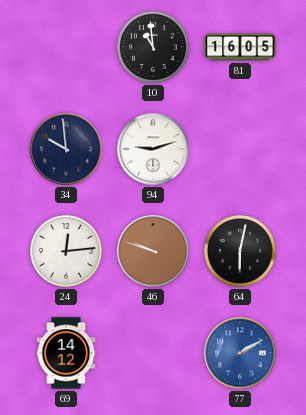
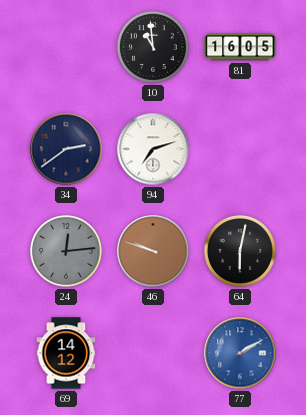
34: 9:59 -> 2:39 (66, 149)
94: 9:12 -> 7:12 (153, 149)
24 dial: white -> grey (67, 252)
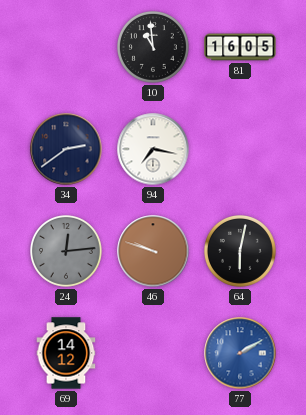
94: 7:12 -> 7:17 (153, 149)
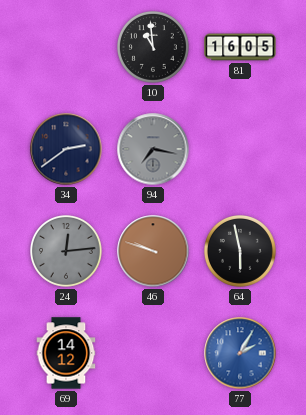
94 dial: white -> grey (153, 149)
64: 6:02 -> 5:58 (241, 252)
77: 2:10 -> 2:05 (240, 353)
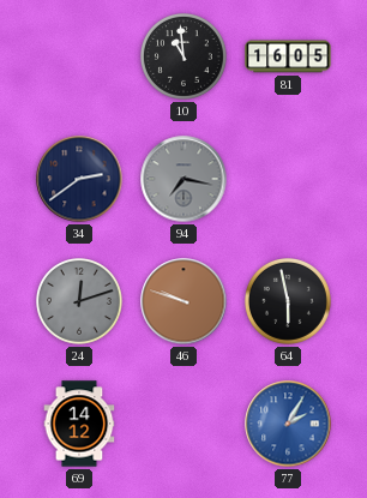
24: 12:14 -> 12:12 (80, 302)
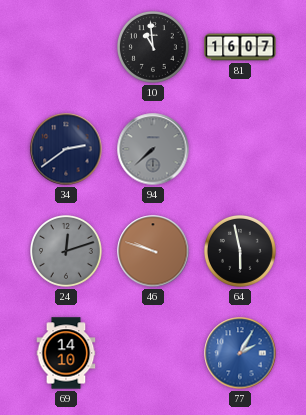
81: 16:05 -> 16:07 (240, 47)
94: 7:17 -> 7:38 (153, 149)
69: 14:12 -> 14:10 (66, 353)
